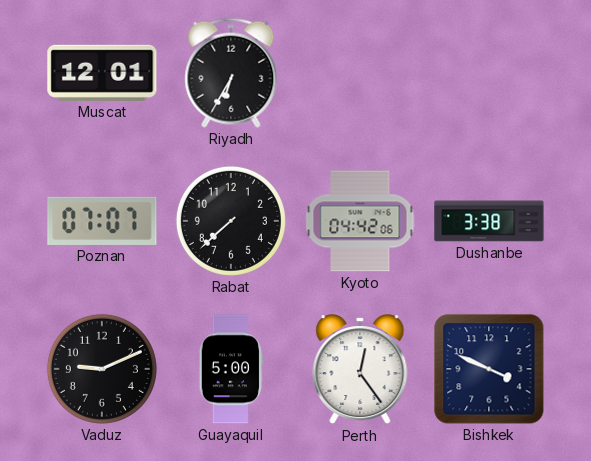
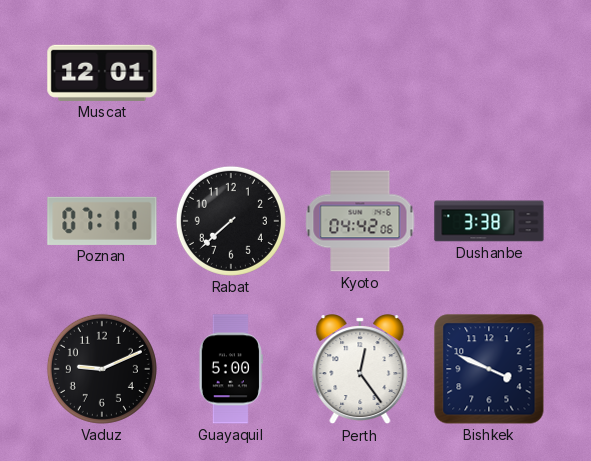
Riyadh: 6:35 -> none (231, 73)
Poznan: 07:07 -> 07:11 (102, 221)
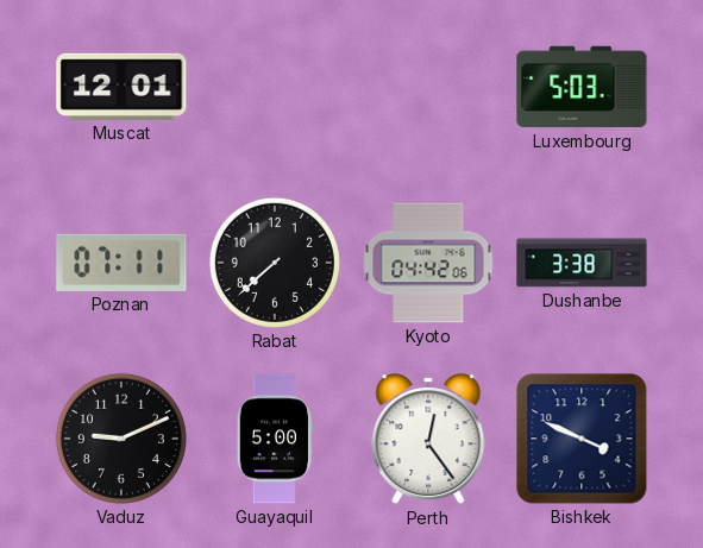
Luxembourg: none -> 5:03 (582, 87)
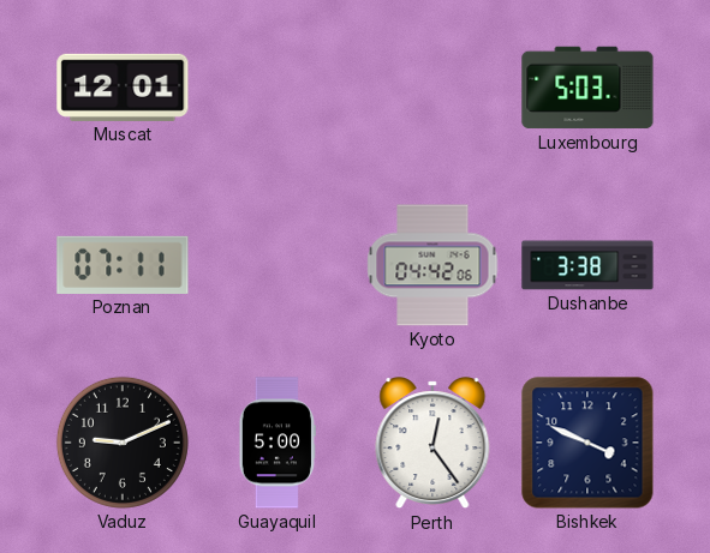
Rabat: 7:38 -> none (275, 263)
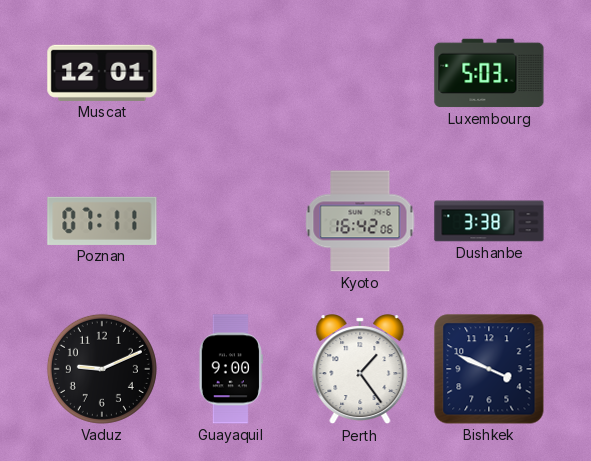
Kyoto: 04:42 -> 16:42 (360, 221)
Guayaquil: 5:00 -> 9:00 (231, 369)
Perth: 12:24 -> 1:24 (360, 370)
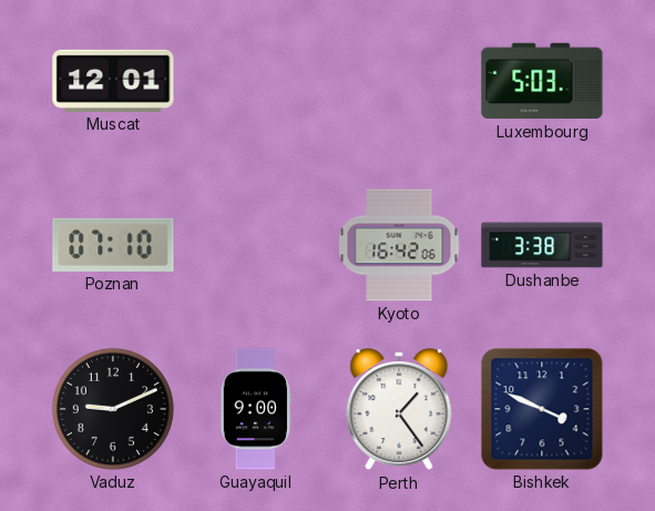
Poznan: 07:11 -> 07:10 (113, 245)
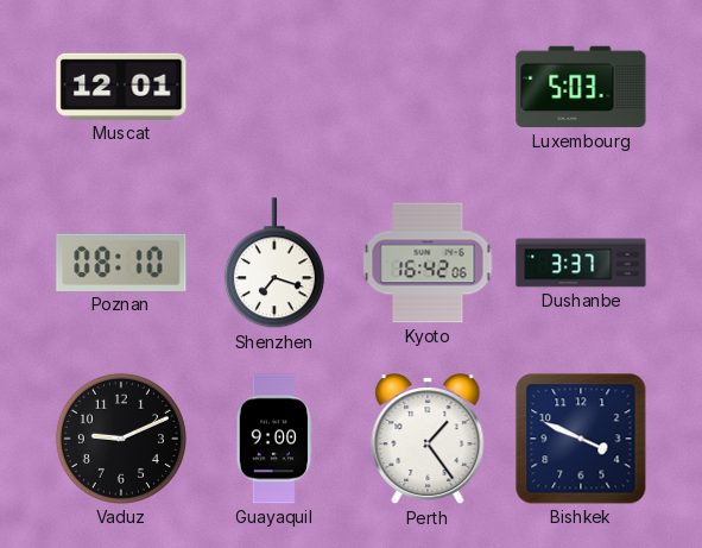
Poznan: 07:10 -> 08:10 (121, 263)
Shenzhen: none -> 7:18 (274, 264)
Dushanbe: 3:38 -> 3:37 (581, 263)
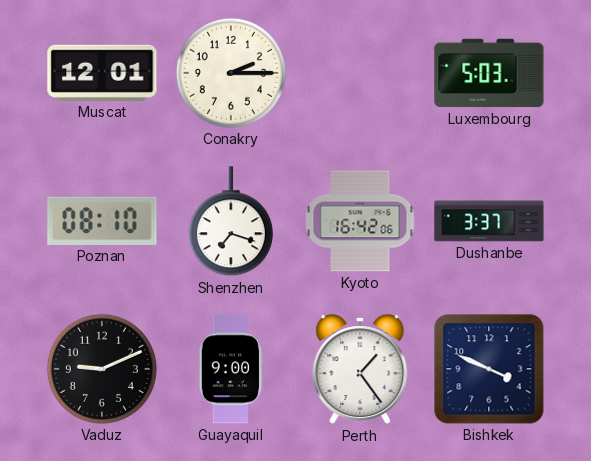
Conakry: none -> 2:15 (231, 73)
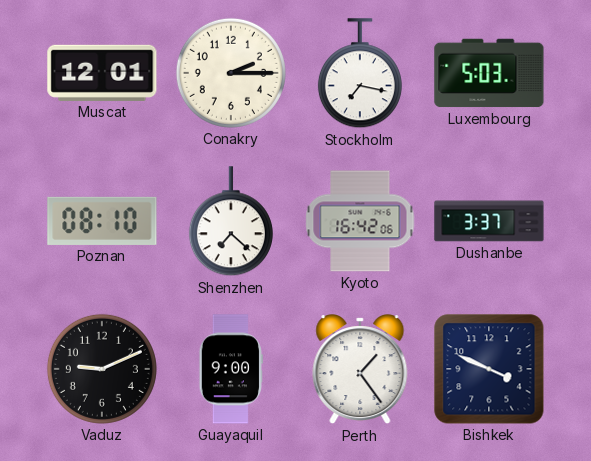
Stockholm: none -> 7:17 (360, 74)
Shenzhen: 7:18 -> 7:22 (231, 222)
